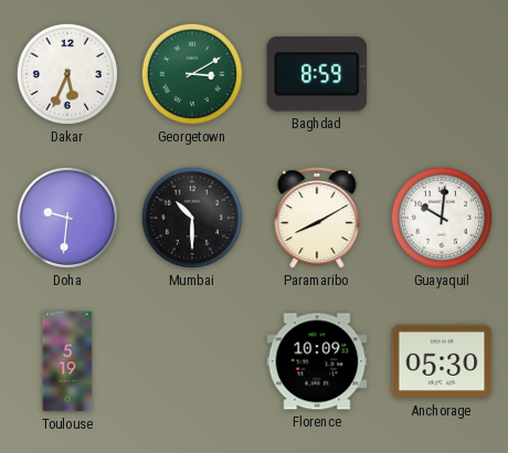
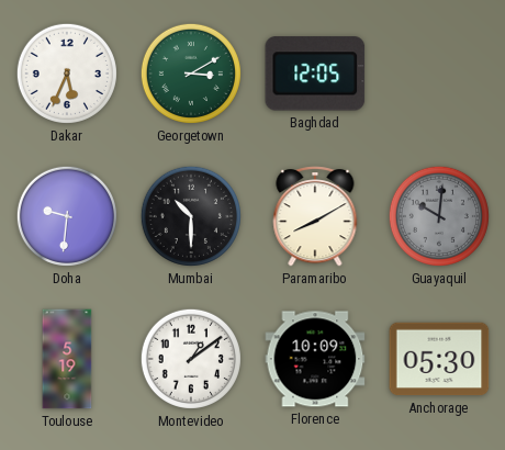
Baghdad: 8:59 -> 12:05 (315, 74)
Guayaquil dial: white -> grey (439, 216)
Montevideo: none -> 1:09 (191, 359)
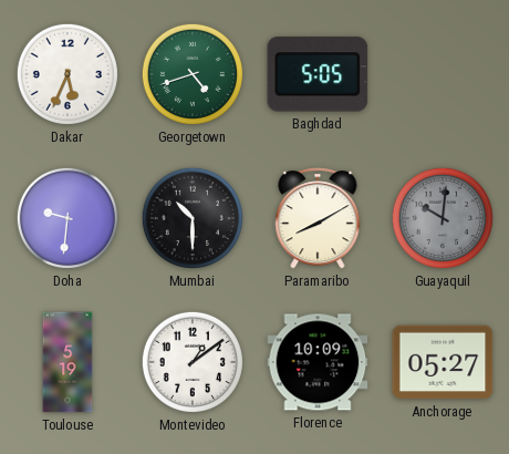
Georgetown: 3:10 -> 4:42 (193, 74)
Baghdad: 12:05 -> 5:05 (318, 74)
Anchorage: 05:30 -> 05:27 (443, 362)
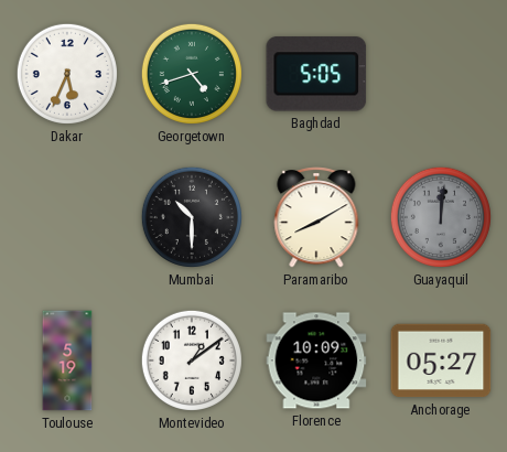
Doha: 9:31 -> none (67, 218)
Guayaquil: 10:01 -> 12:01 (441, 217)
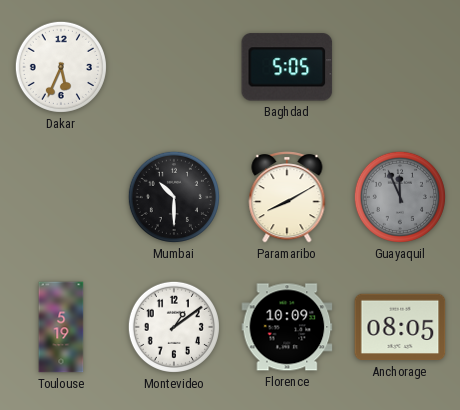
Georgetown: 4:42 -> none (192, 74)
Guayaquil: 12:01 -> 11:56 (400, 197)
Anchorage: 05:27 -> 08:05 (400, 327)
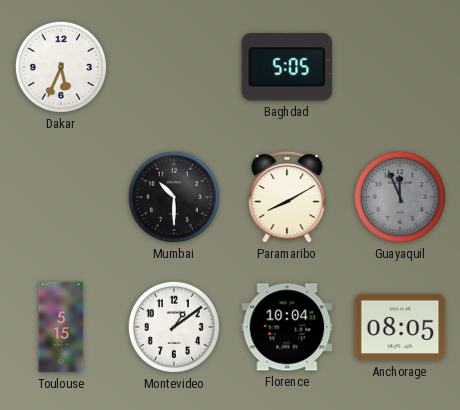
Toulouse: 5:19 -> 5:15 (61, 327)
Florence: 10:09 -> 10:04 (287, 327)
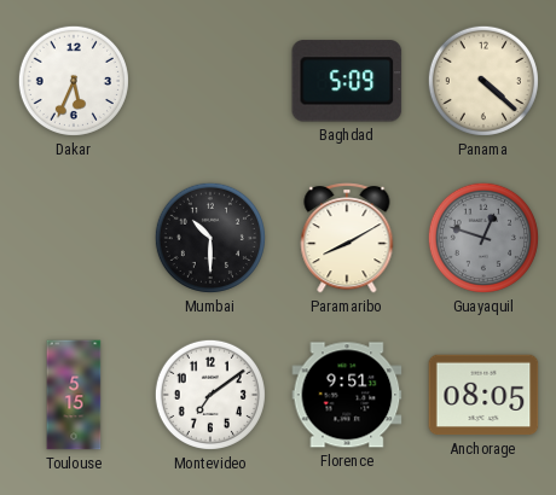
Baghdad: 5:05 -> 5:09 (347, 81)
Panama: none -> 4:22 (483, 81)
Guayaquil: 11:56 -> 12:48 (483, 238)
Montevideo: 1:09 -> 7:09 (210, 395)
Florence: 10:04 -> 9:51 (347, 395)
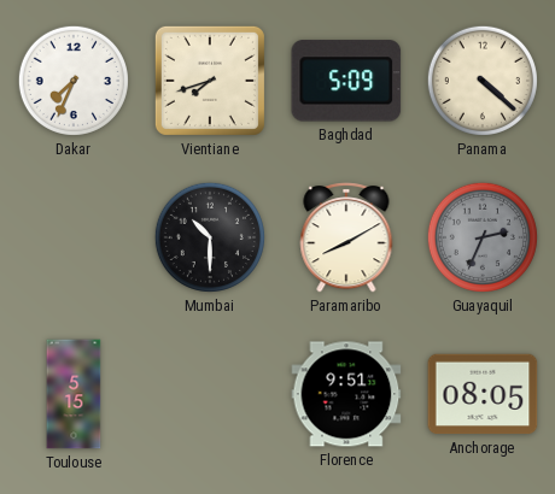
Dakar: 5:34 -> 7:34 (74, 81)
Vientiane: none -> 7:42 (210, 81)
Guayaquil: 12:48 -> 2:34 (483, 237)
Montevideo: 7:09 -> none (210, 395)
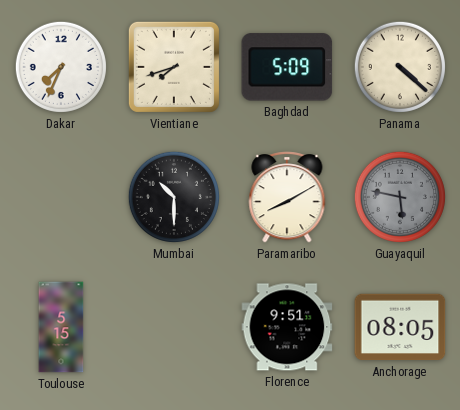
Guayaquil: 2:34 -> 5:47 (400, 197)
